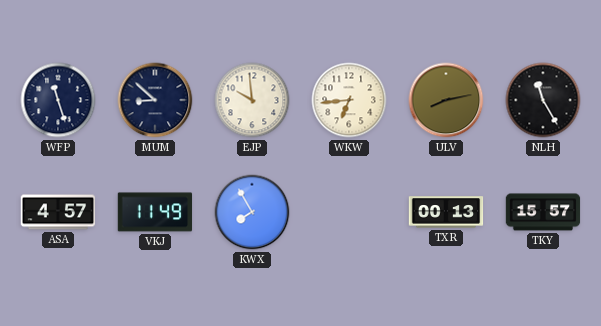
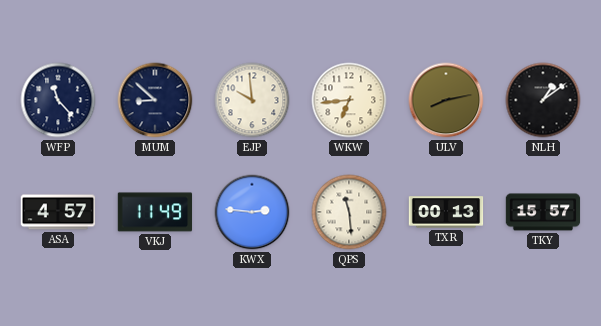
WFP: 11:27 -> 11:23 (58, 100)
NLH: 11:25 -> 1:09 (543, 100)
KWX: 7:55 -> 2:46 (252, 212)
QPS: none -> 11:29 (349, 212)
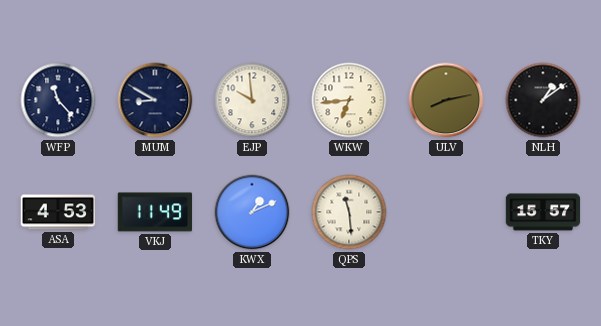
MUM: 8:52 -> 8:50 (155, 100)
ASA: 4:57 -> 4:53 (58, 212)
KWX: 2:46 -> 1:11 (252, 212)
TXR: 00:13 -> none (446, 212)
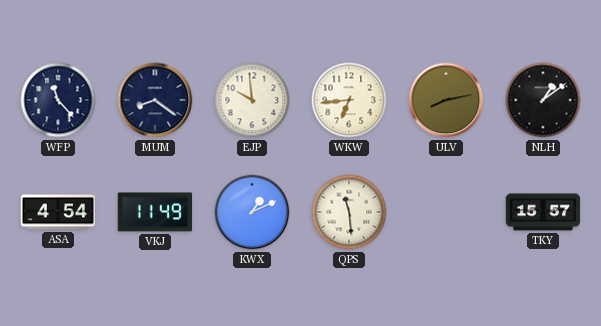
MUM: 8:50 -> 8:21 (155, 100)
ASA: 4:53 -> 4:54 (58, 212)
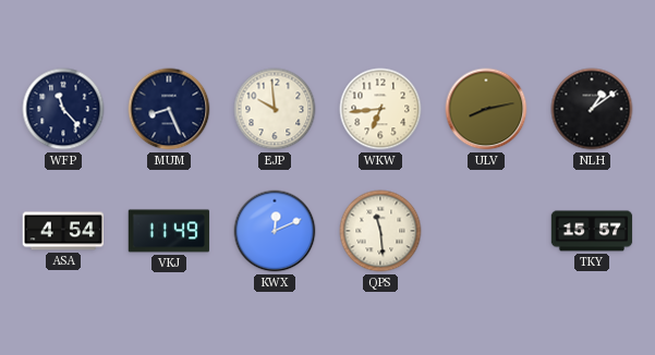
MUM: 8:21 -> 8:26 (169, 109)
KWX: 1:11 -> 12:11 (275, 231)
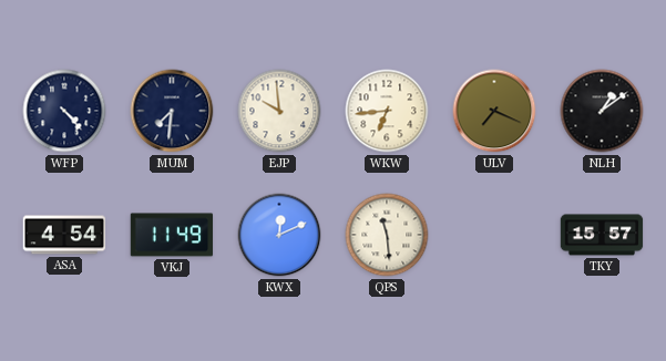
WFP: 11:23 -> 4:23 (64, 111)
MUM: 8:26 -> 7:31 (172, 111)
ULV: 8:13 -> 7:19 (494, 111)
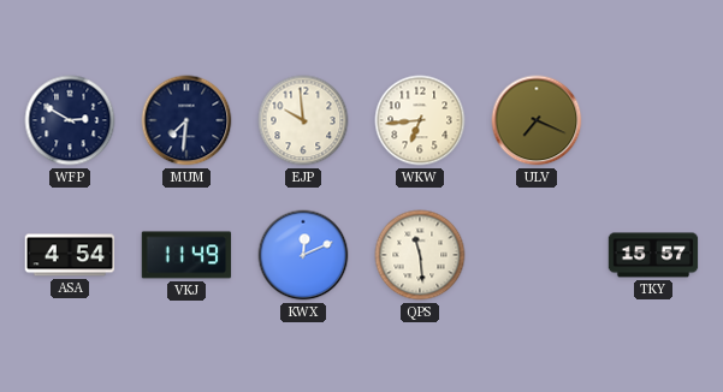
WFP: 4:23 -> 2:50 (70, 120)
NLH: 1:09 -> none (602, 111)
